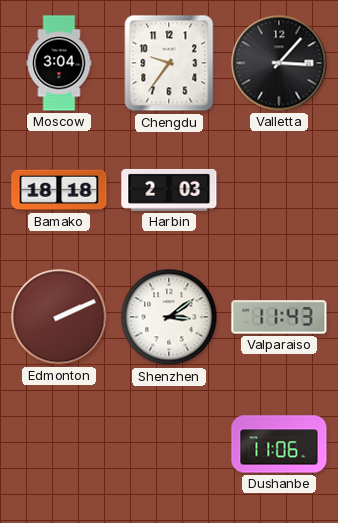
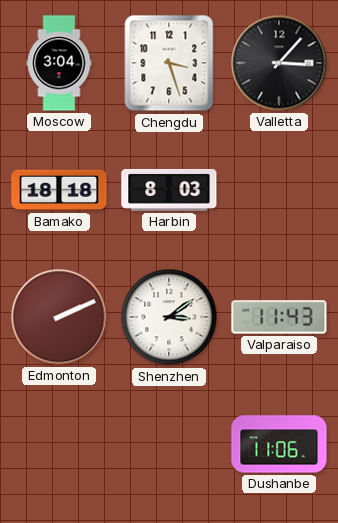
Chengdu: 9:36 -> 3:27 (169, 63)
Harbin: 2:03 -> 8:03 (169, 190)
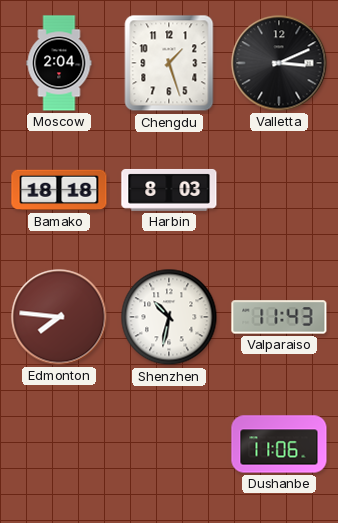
Moscow: 3:04 -> 2:04 (59, 63)
Chengdu: 3:27 -> 1:27 (169, 63)
Valletta: 3:07 -> 3:11 (279, 63)
Edmonton: 2:11 -> 7:46 (59, 317)
Shenzhen: 3:09 -> 10:32 (169, 317)
